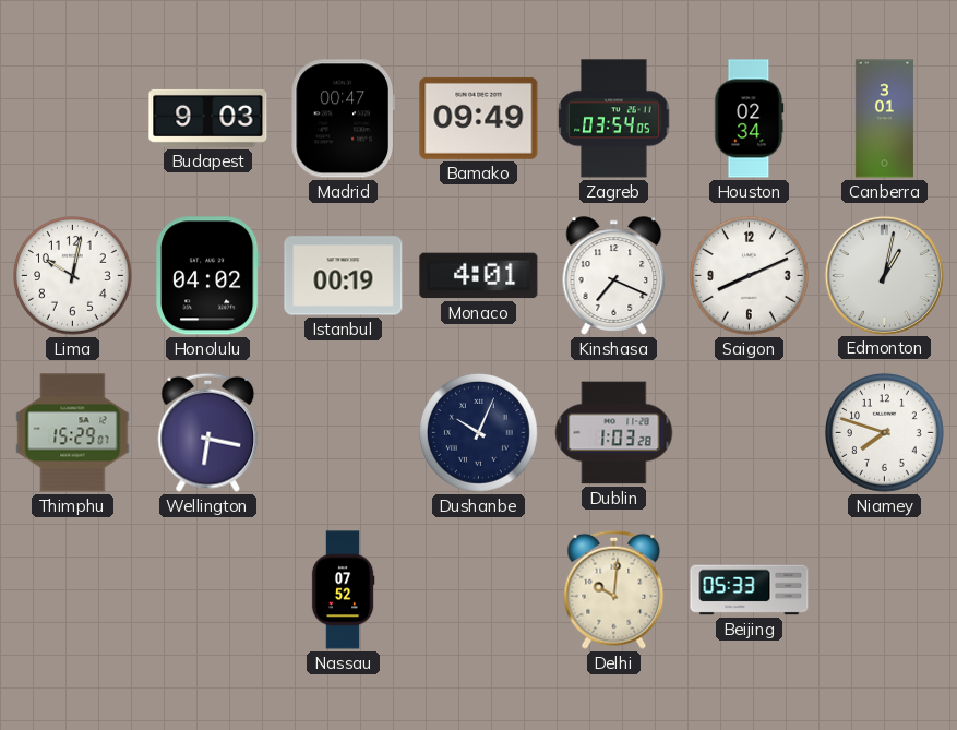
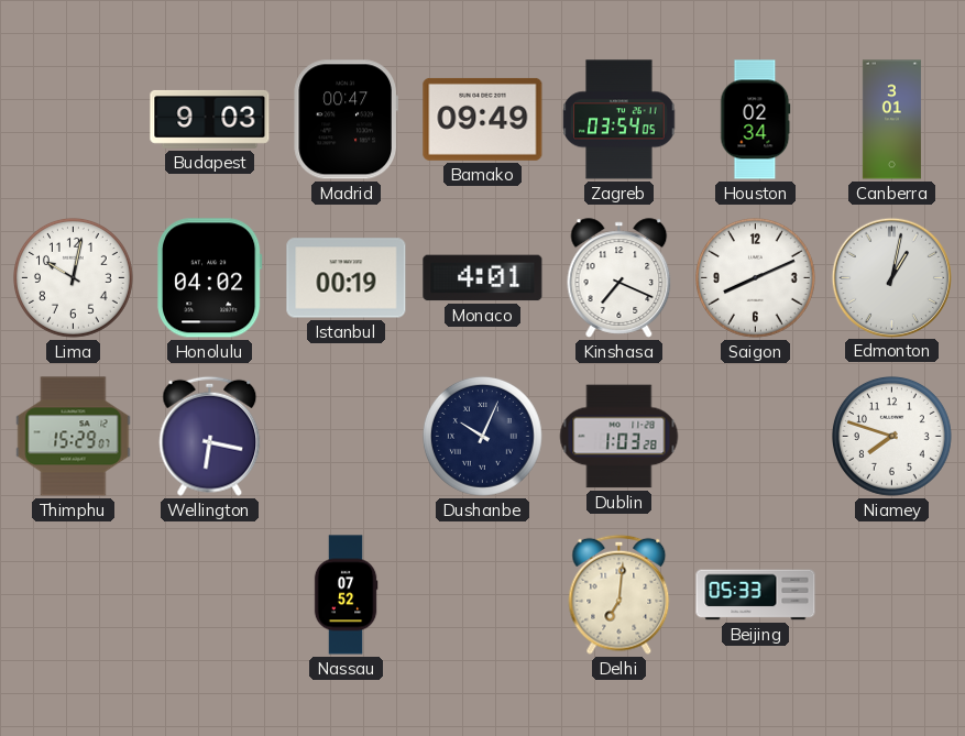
Delhi: 10:01 -> 7:01 (619, 594)
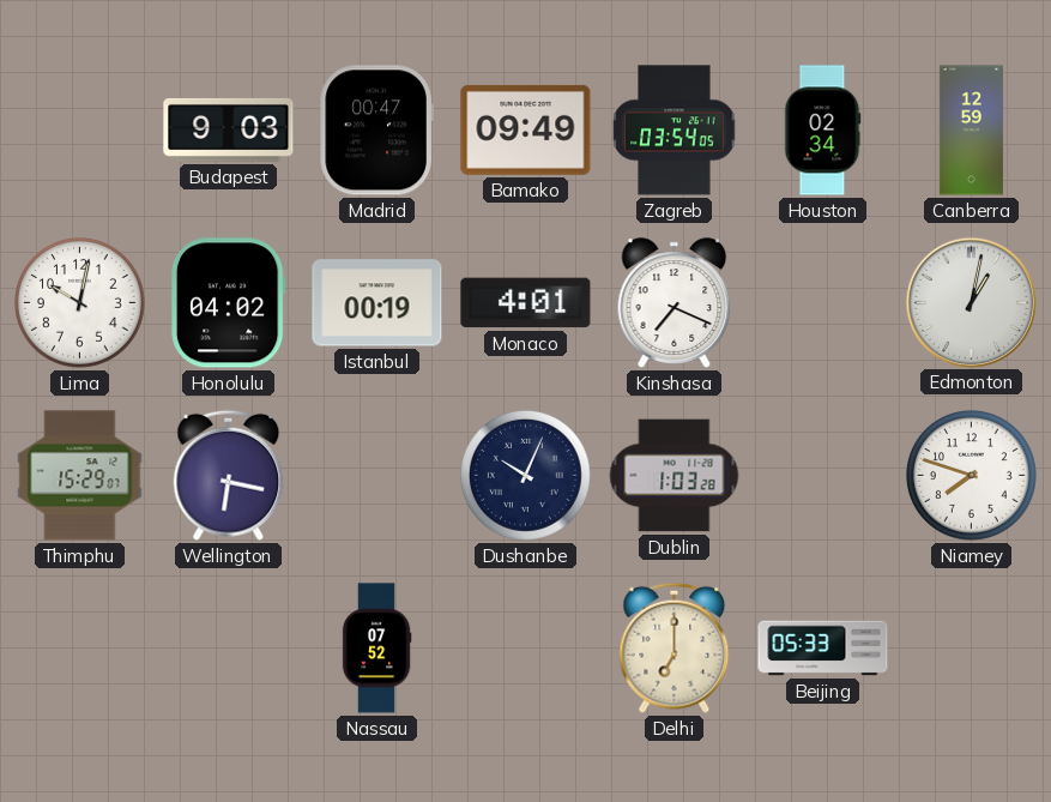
Canberra: 3:01 -> 12:59 (971, 131)
Saigon: 8:11 -> none (756, 277)
Delhi: 7:01 -> 7:00 (675, 647)
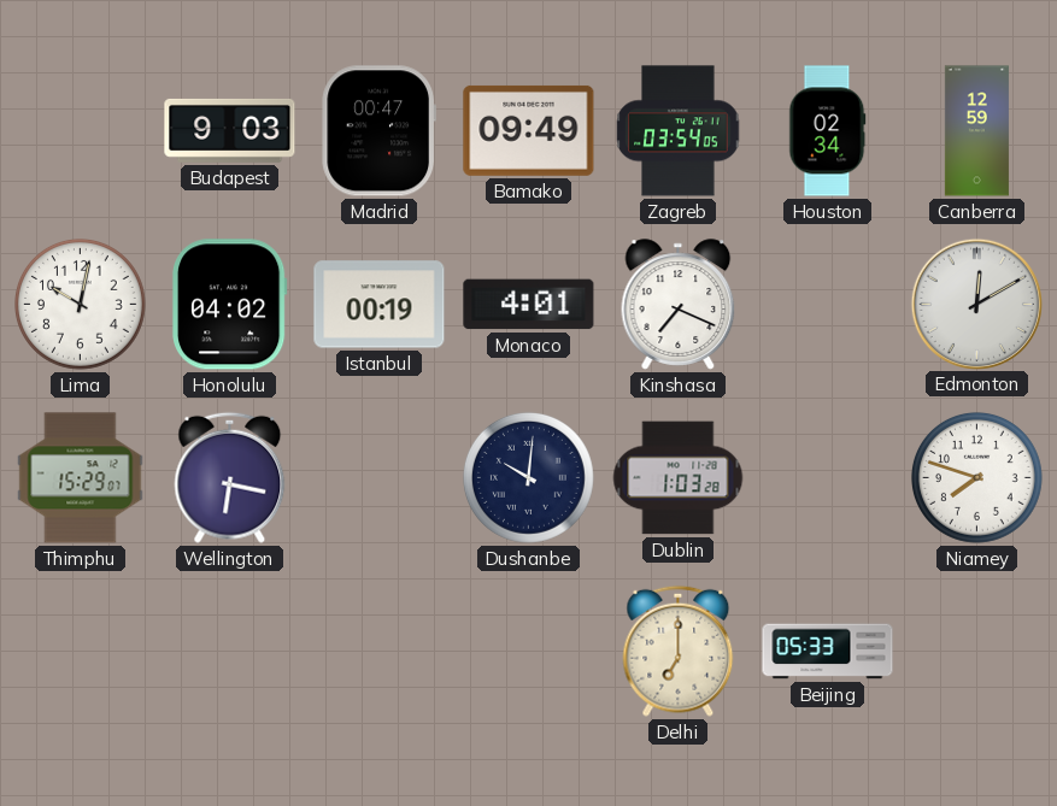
Edmonton: 1:02 -> 12:10 (976, 304)
Dushanbe: 10:04 -> 10:01 (529, 477)
Nassau: 07:52 -> none (376, 649)
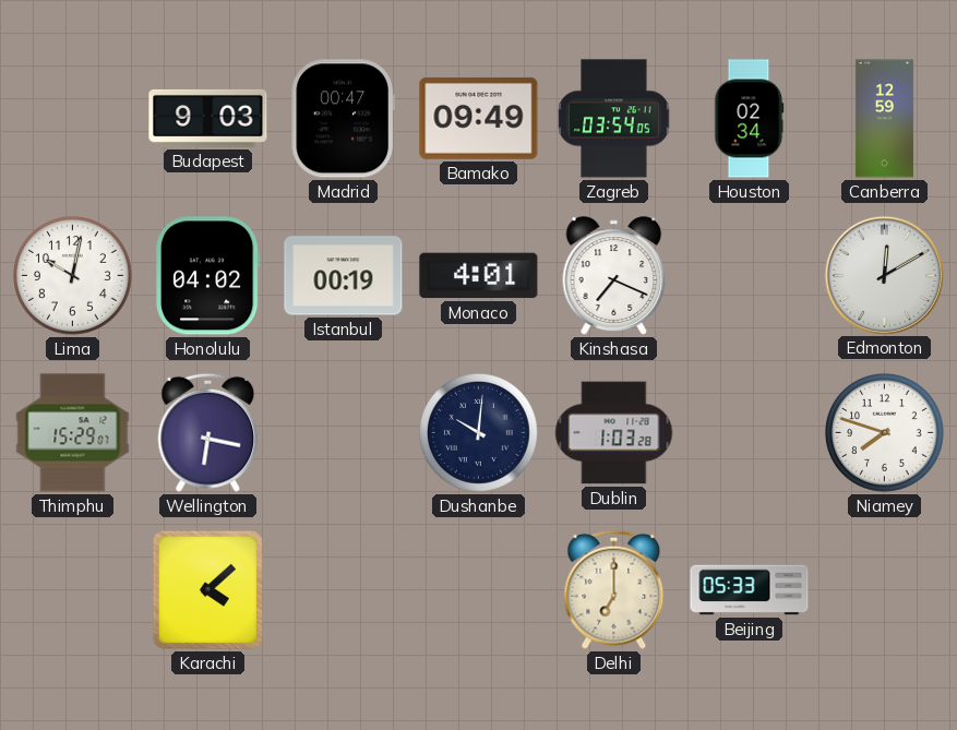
Karachi: none -> 4:08 (207, 589)
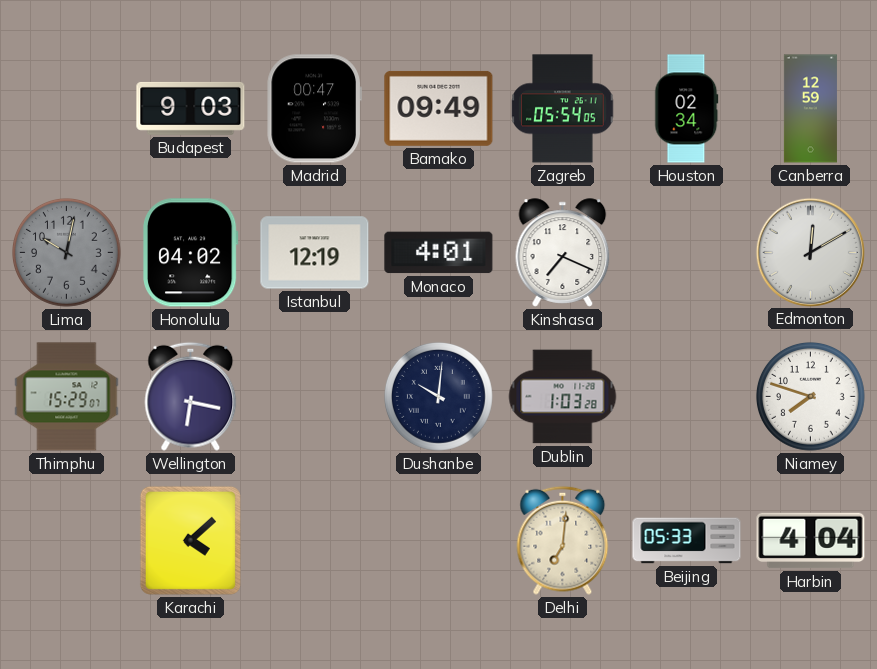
Zagreb: 03:54 -> 05:54 (563, 109)
Lima dial: white -> grey (67, 252)
Istanbul: 00:19 -> 12:19 (315, 253)
Delhi: 7:00 -> 7:01 (563, 540)
Harbin: none -> 4:04 (811, 541)
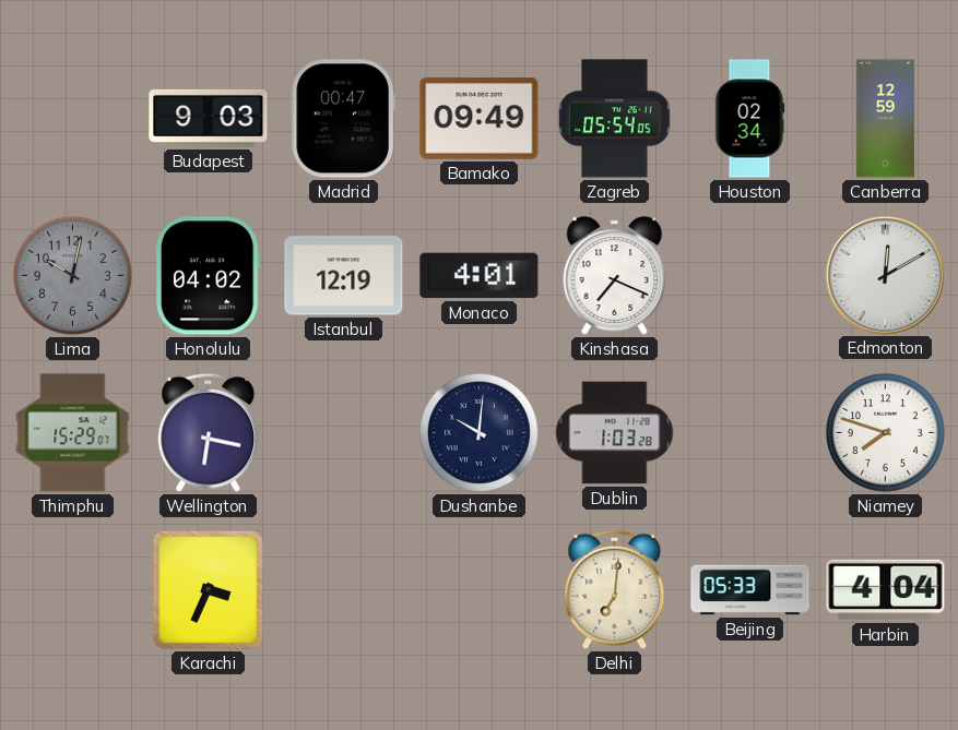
Karachi: 4:08 -> 3:34 (208, 589)
